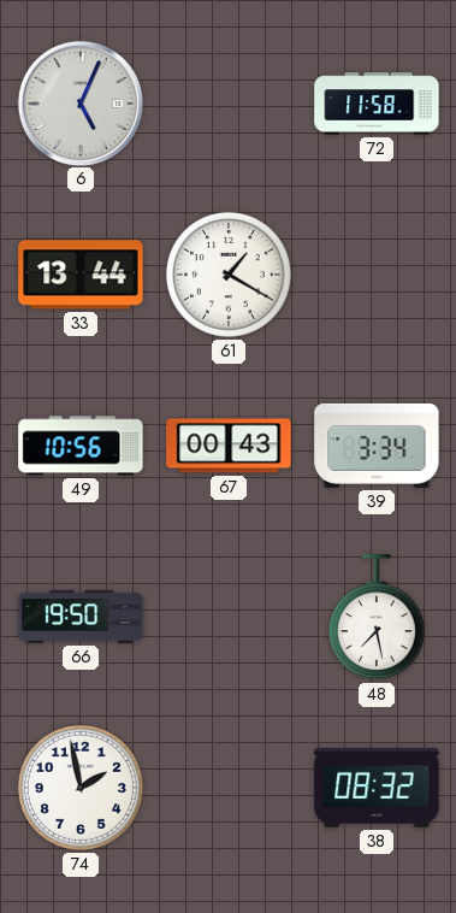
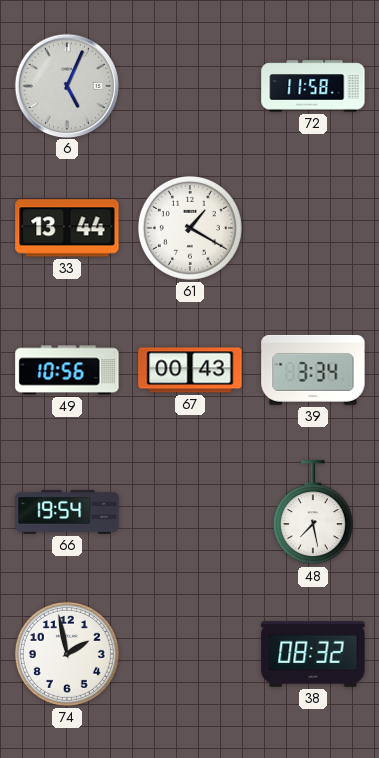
66: 19:50 -> 19:54 (67, 512)
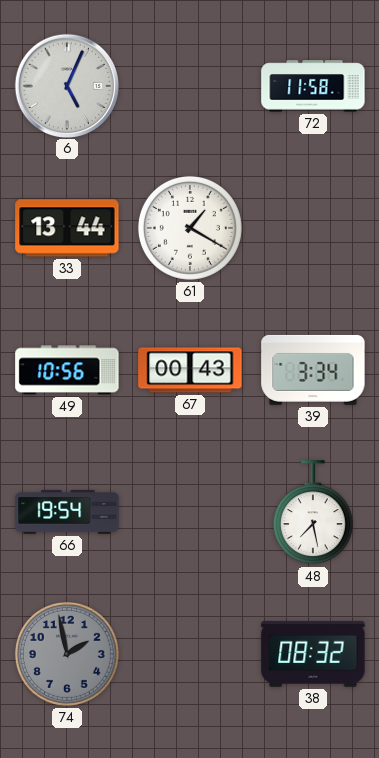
74 dial: white -> grey (67, 654)
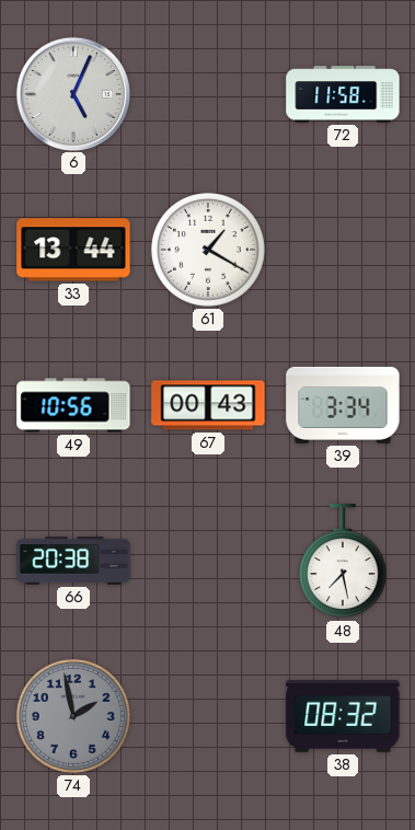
66: 19:54 -> 20:38 (73, 561)
